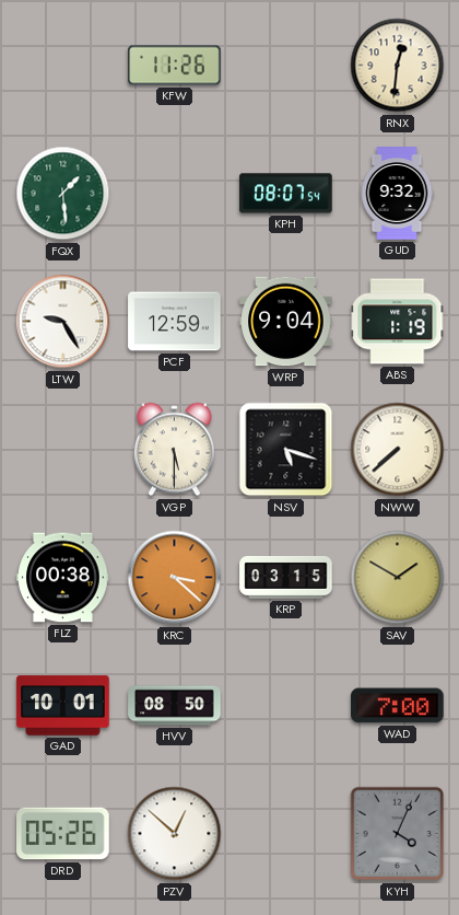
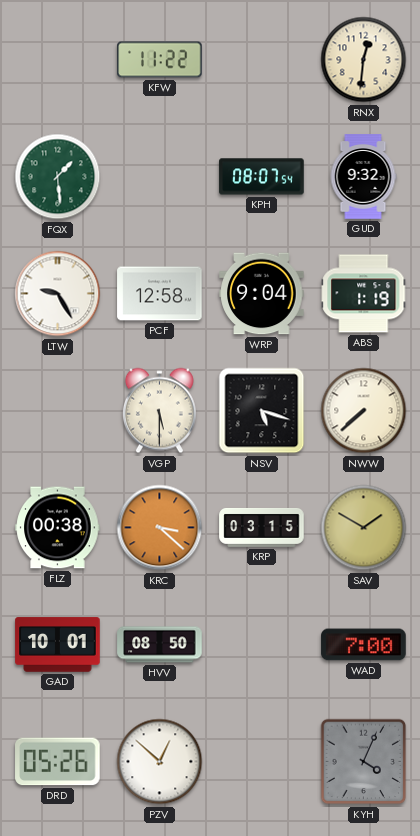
KFW: 11:26 -> 11:22 (160, 60)
PCF: 12:59 -> 12:58 (160, 294)
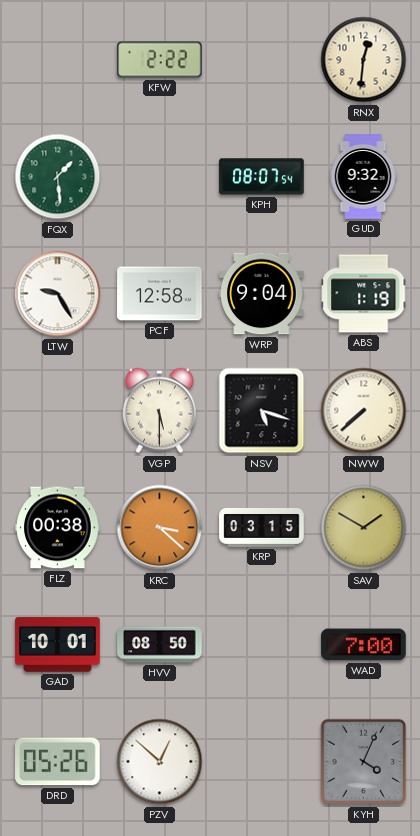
KFW: 11:22 -> 2:22 (160, 60)
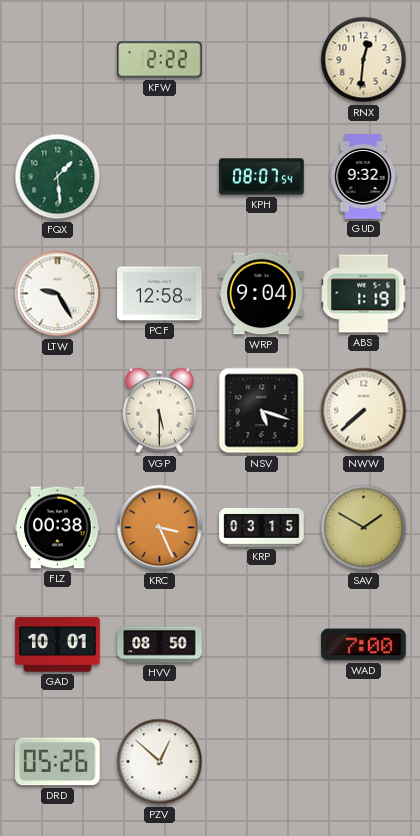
KRC: 3:22 -> 3:26 (160, 528)
KYH: 4:04 -> none (364, 762)
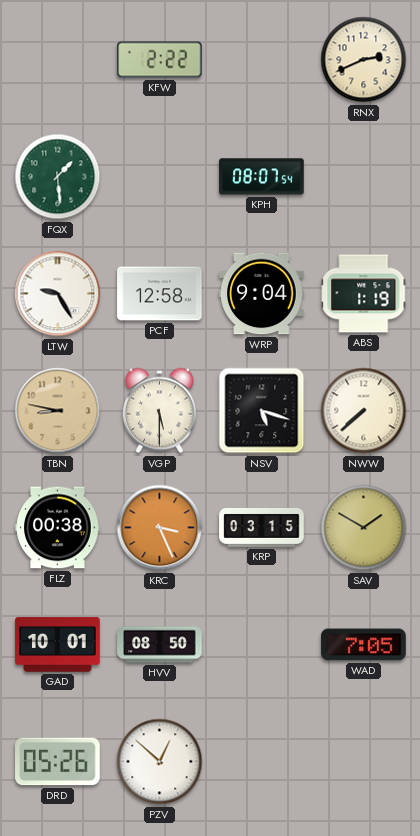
RNX: 12:31 -> 2:41 (364, 60)
GUD: 9:32 -> none (363, 177)
TBN: none -> 8:47 (58, 411)
WAD: 7:00 -> 7:05 (364, 645)
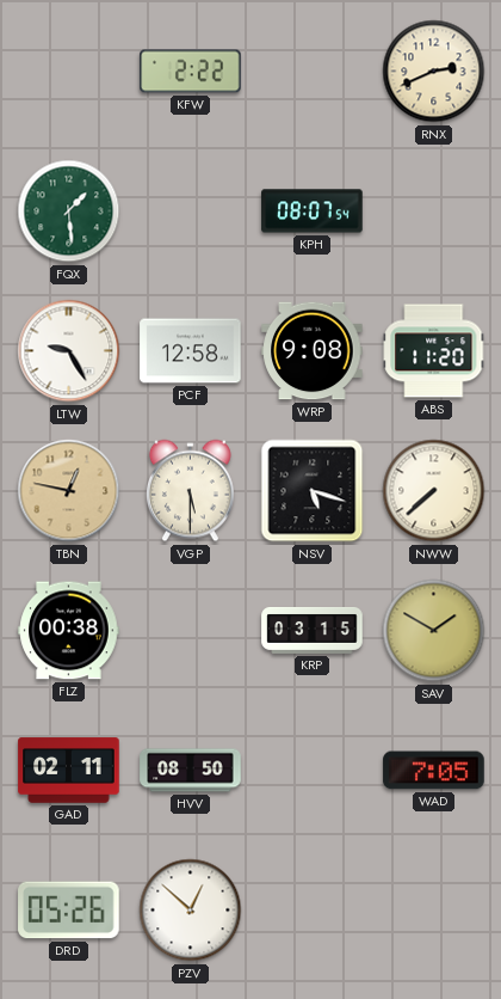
WRP: 9:04 -> 9:08 (313, 351)
ABS: 1:19 -> 11:20 (434, 351)
TBN: 8:47 -> 12:47 (69, 491)
KRC: 3:26 -> none (160, 528)
GAD: 10:01 -> 02:11 (69, 771)
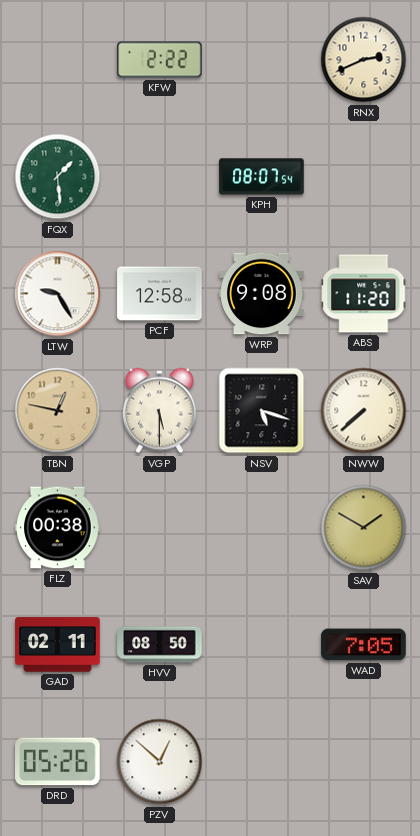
KRP: 03:15 -> none (313, 631)
